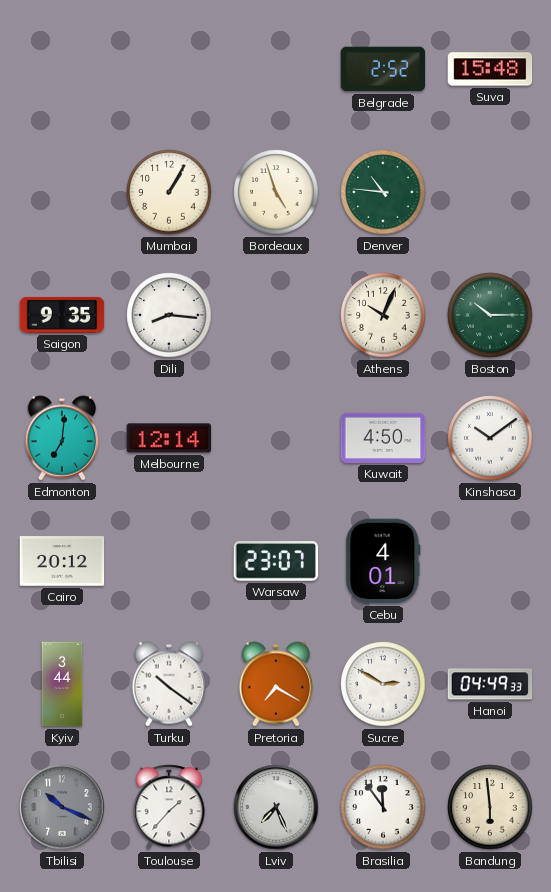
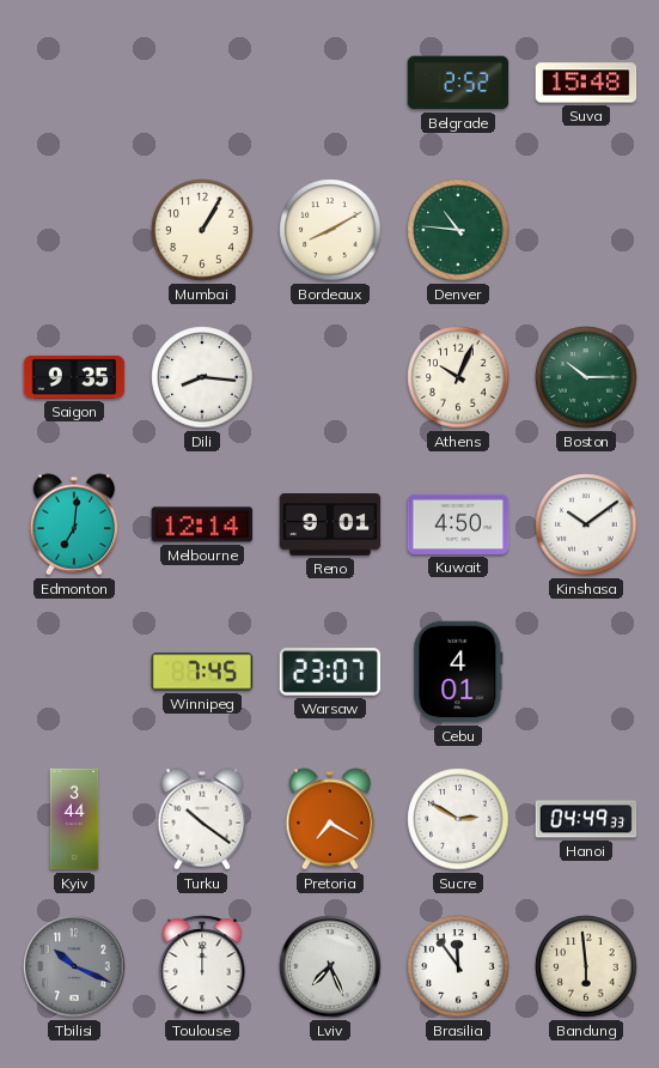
Bordeaux: 4:57 -> 8:10 (330, 230)
Reno: none -> 9:01 (330, 526)
Cairo: 20:12 -> none (62, 561)
Winnipeg: none -> 7:45 (202, 672)
Toulouse: 1:37 -> 12:00 (202, 966)
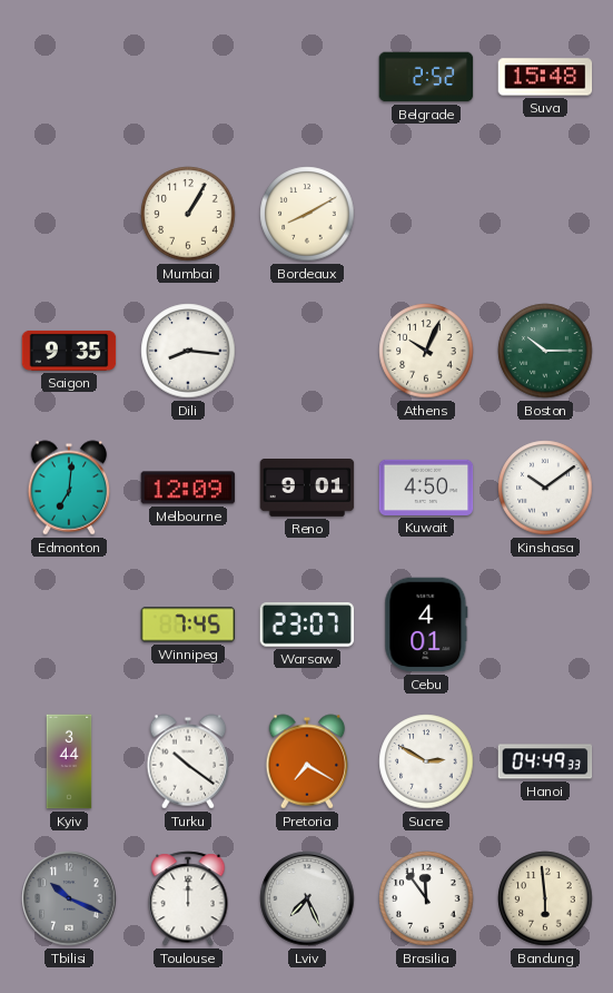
Denver: 10:46 -> none (458, 230)
Melbourne: 12:14 -> 12:09 (188, 488)
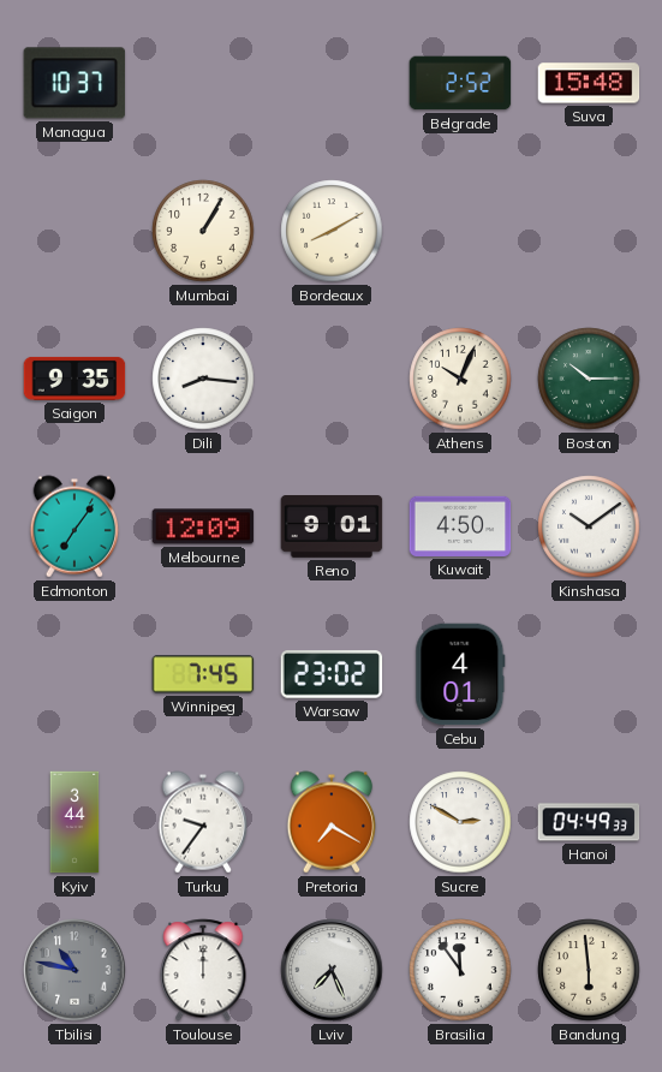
Managua: none -> 10:37 (74, 83)
Edmonton: 7:01 -> 7:06 (74, 526)
Warsaw: 23:07 -> 23:02 (332, 674)
Turku: 10:21 -> 9:36 (203, 822)
Tbilisi: 10:19 -> 10:47 (74, 970)
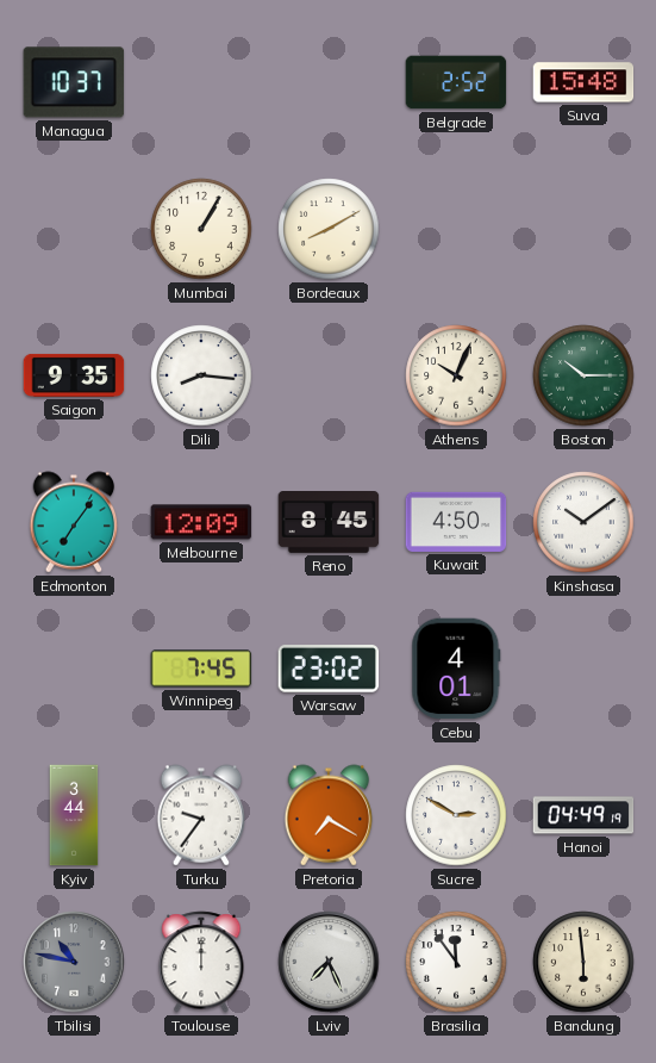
Reno: 9:01 -> 8:45 (329, 523)
Hanoi: 04:49:33 -> 04:49:19 (583, 815)
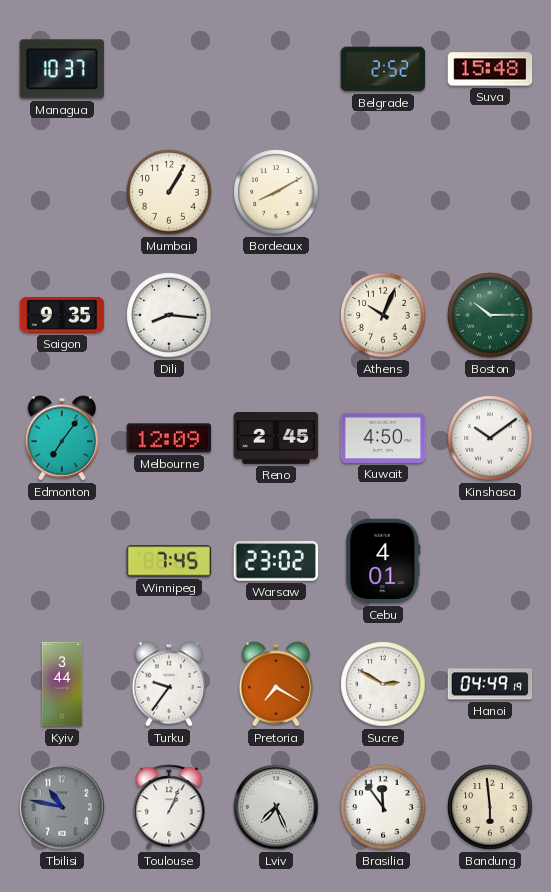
Reno: 8:45 -> 2:45 (276, 439)
Toulouse: 12:00 -> 1:04 (169, 807)
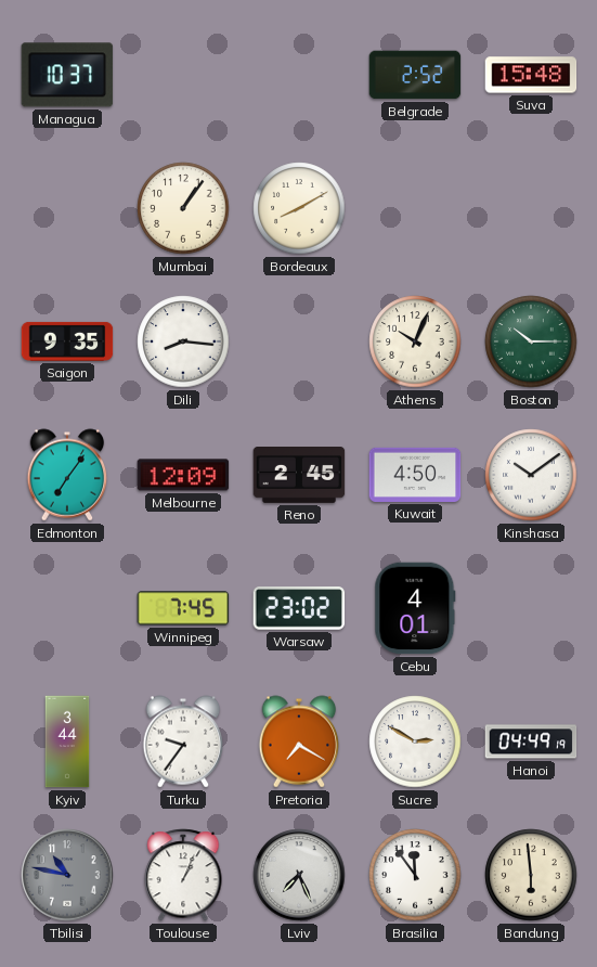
Mumbai: 1:05 -> 1:06 (183, 208)
